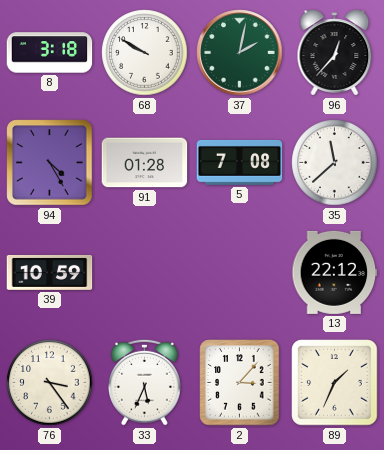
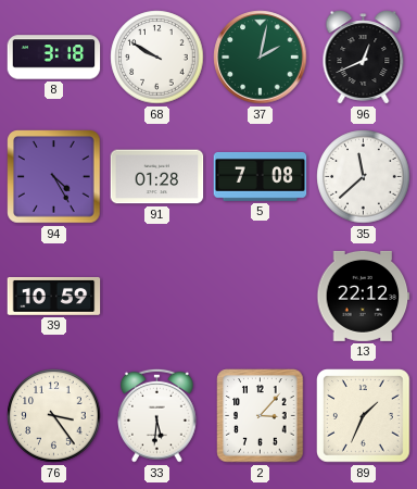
96: 12:37 -> 12:41 (364, 58)
33: 5:34 -> 5:31 (157, 415)
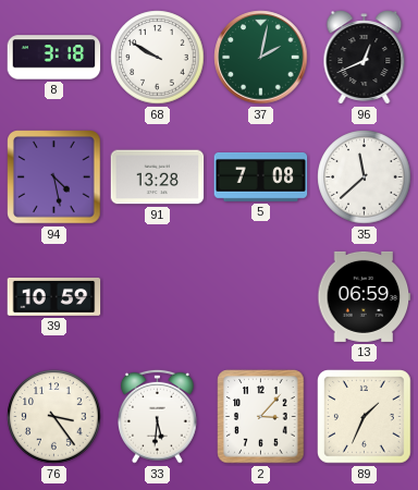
94: 4:25 -> 4:28 (54, 177)
91: 01:28 -> 13:28 (158, 177)
13: 22:12 -> 06:59 (365, 296)
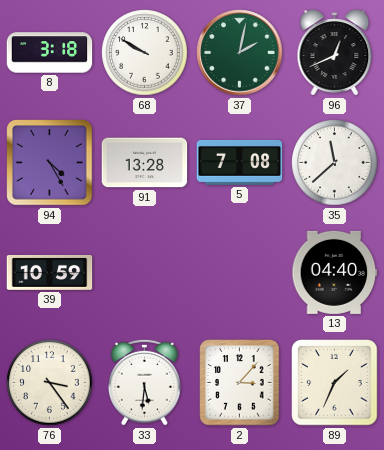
94: 4:28 -> 4:25 (50, 163)
13: 06:59 -> 04:40 (335, 272)
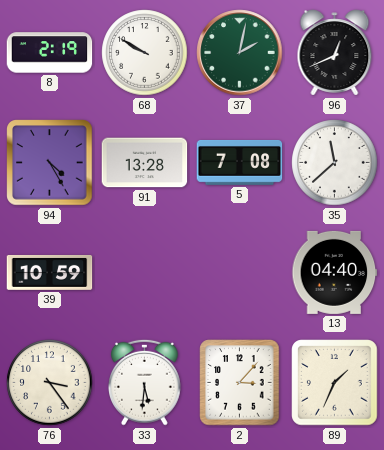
8: 3:18 -> 2:19 (50, 53)
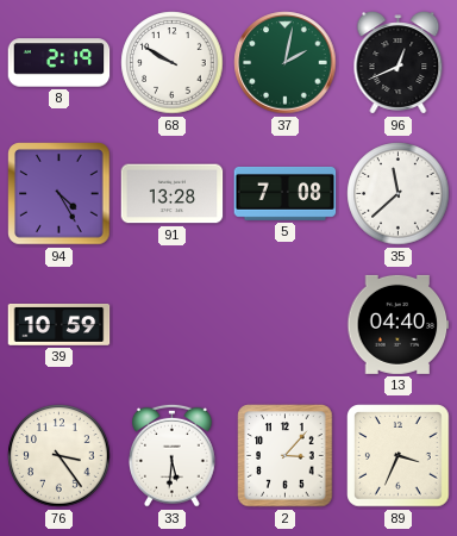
89: 1:34 -> 3:34 (399, 456)
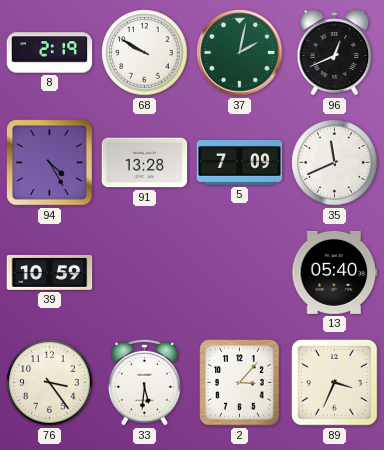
5: 7:08 -> 7:09 (240, 163)
35: 11:38 -> 11:41 (335, 163)
13: 04:40 -> 05:40 (335, 272)
